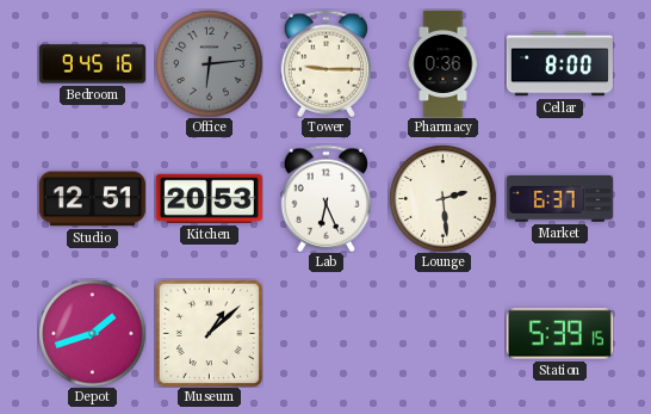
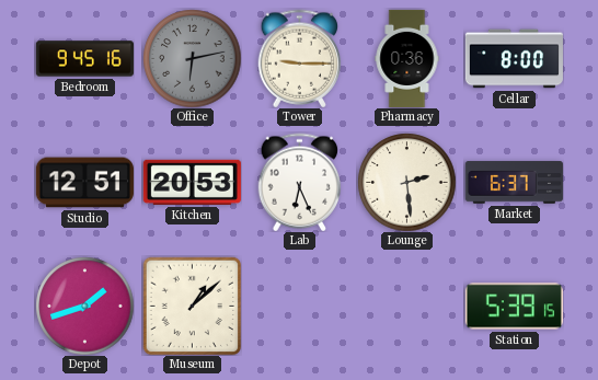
Office: 6:14 -> 6:13 (192, 58)
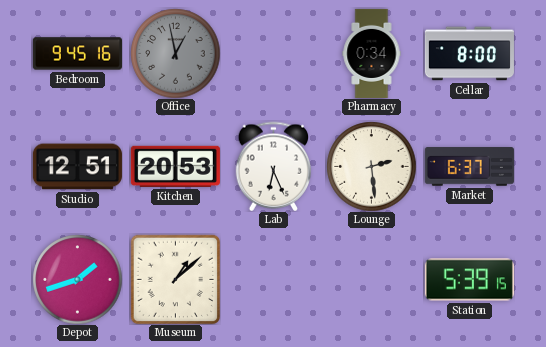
Office: 6:13 -> 12:58 (175, 53)
Tower: 9:15 -> none (300, 58)
Pharmacy: 0:36 -> 0:34 (372, 53)
